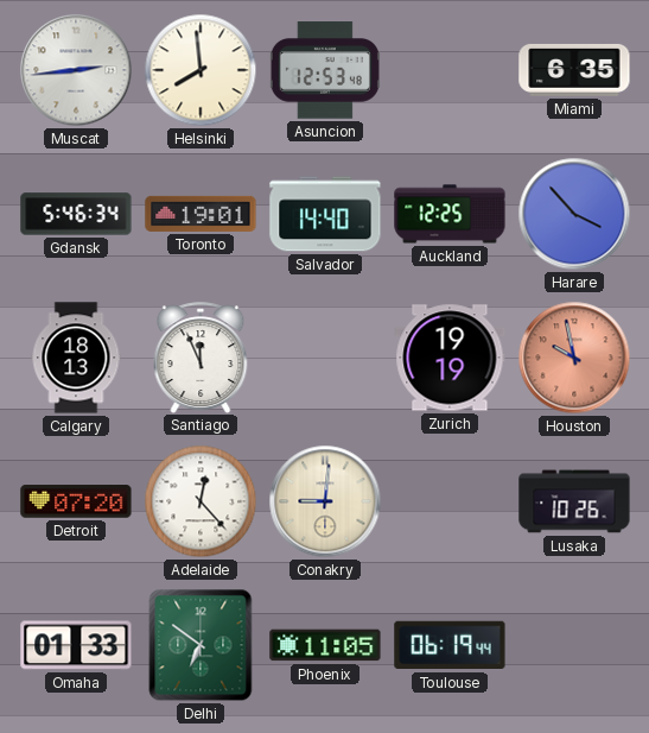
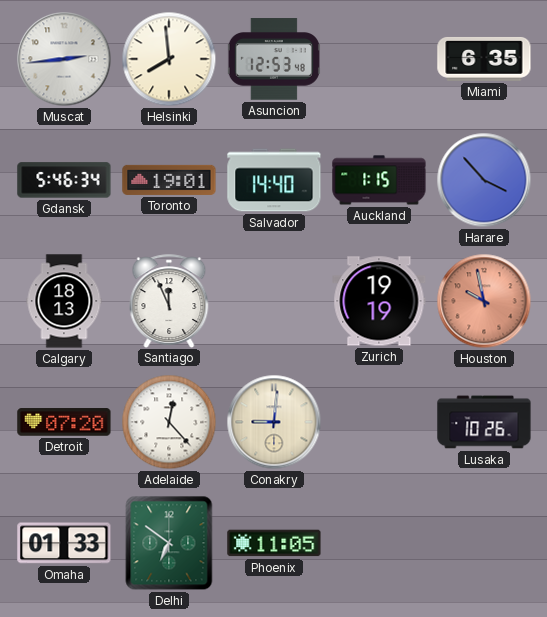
Auckland: 12:25 -> 1:15 (379, 180)
Toulouse: 06:19 -> none (450, 645)
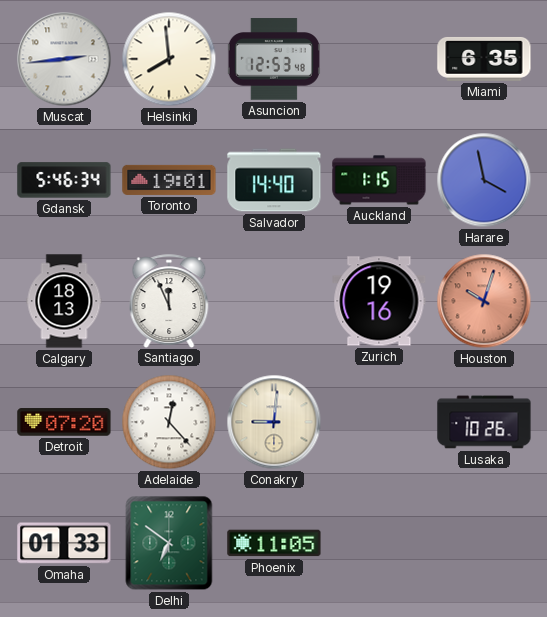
Harare: 3:53 -> 3:58 (484, 180)
Zurich: 19:19 -> 19:16 (379, 301)
Houston: 9:58 -> 10:03 (484, 301)
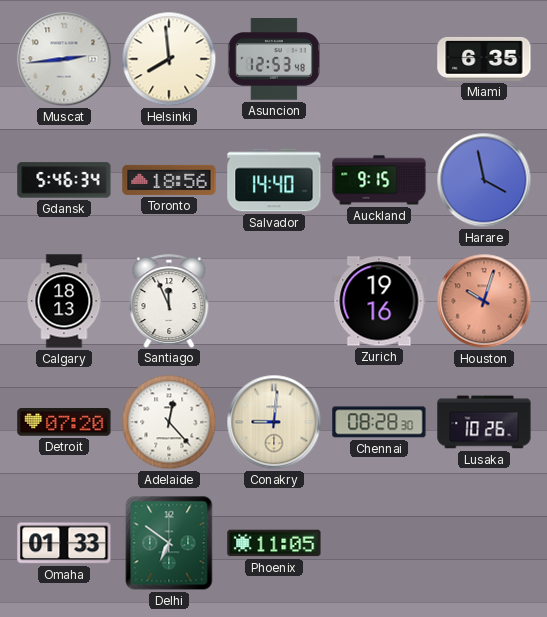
Toronto: 19:01 -> 18:56 (169, 180)
Auckland: 1:15 -> 9:15 (379, 180)
Chennai: none -> 08:28 (379, 422)
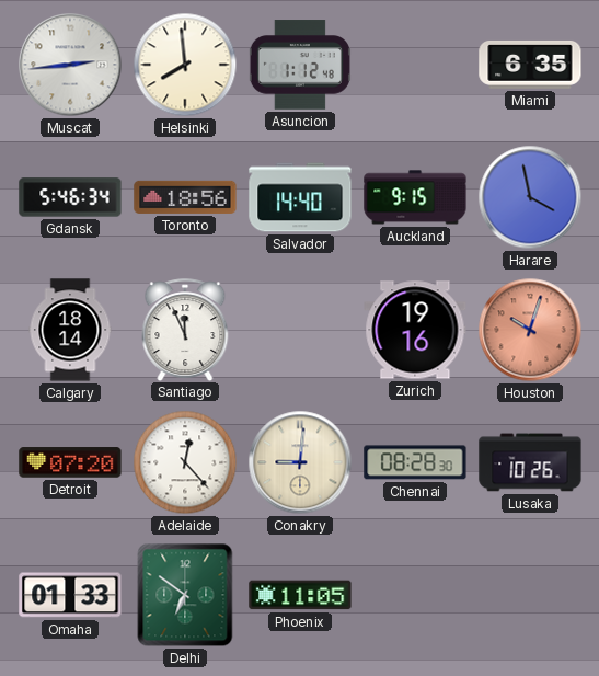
Asuncion: 12:53 -> 1:12 (300, 65)
Calgary: 18:13 -> 18:14 (70, 330)
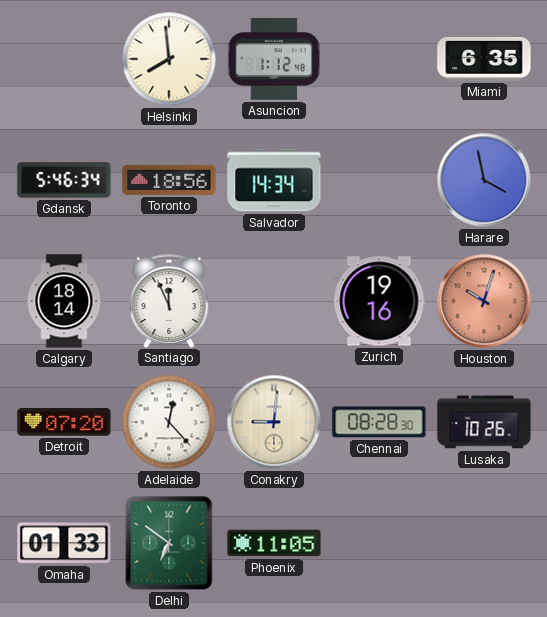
Muscat: 2:44 -> none (70, 65)
Salvador: 14:40 -> 14:34 (274, 180)
Auckland: 9:15 -> none (415, 197)
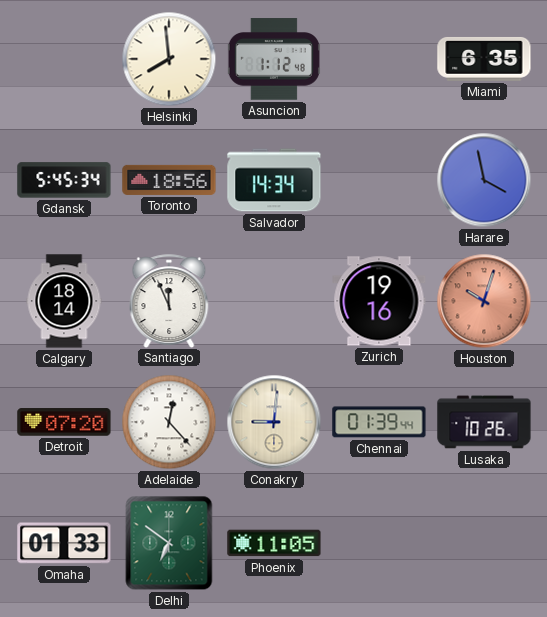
Gdansk: 5:46 -> 5:45 (64, 180)
Chennai: 08:28 -> 01:39 (379, 422)
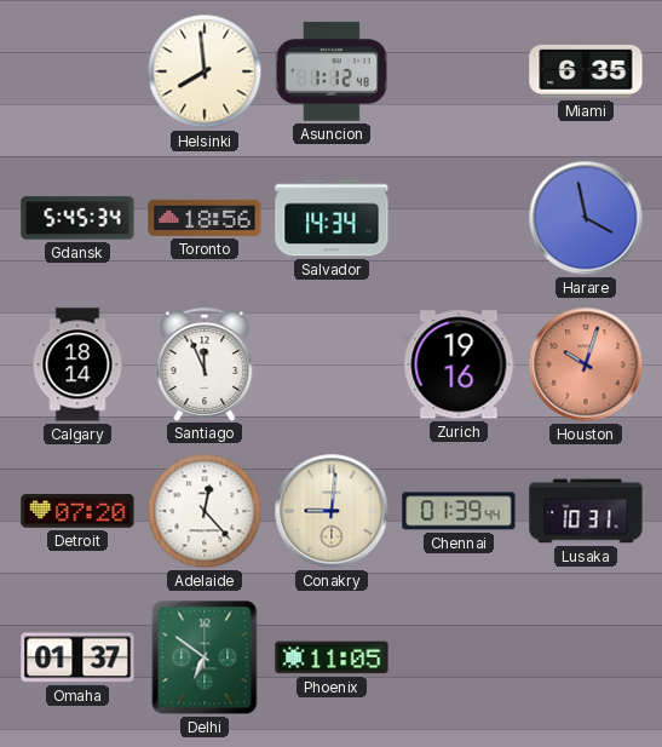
Lusaka: 10:26 -> 10:31 (586, 511)
Omaha: 01:33 -> 01:37 (77, 657)
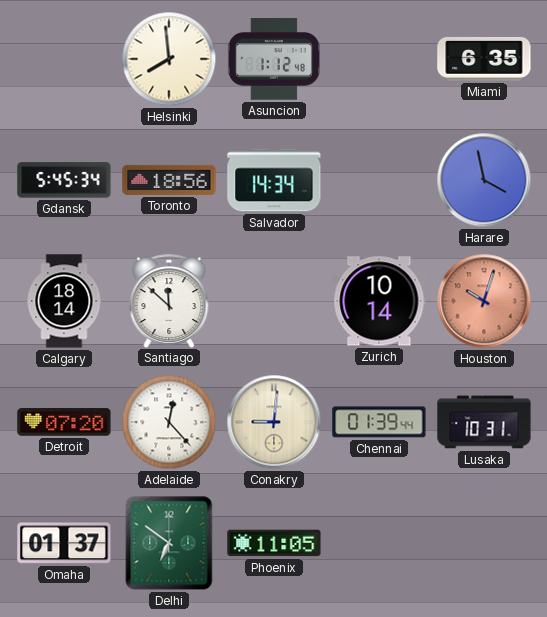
Santiago: 11:56 -> 11:52 (169, 301)
Zurich: 19:16 -> 10:14 (379, 301)
